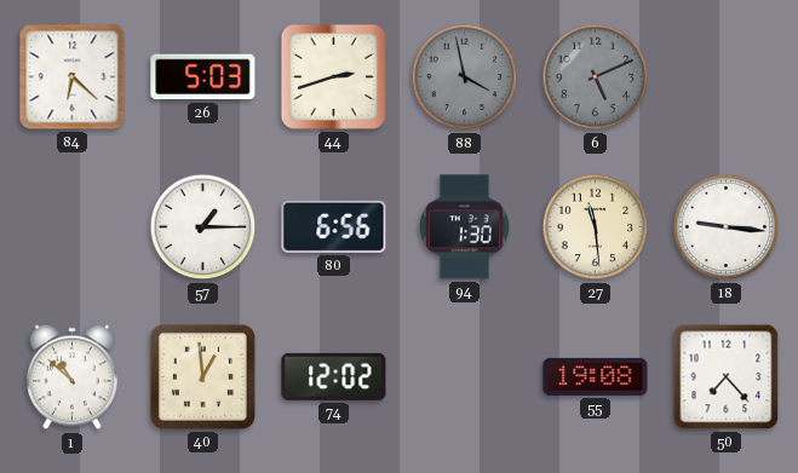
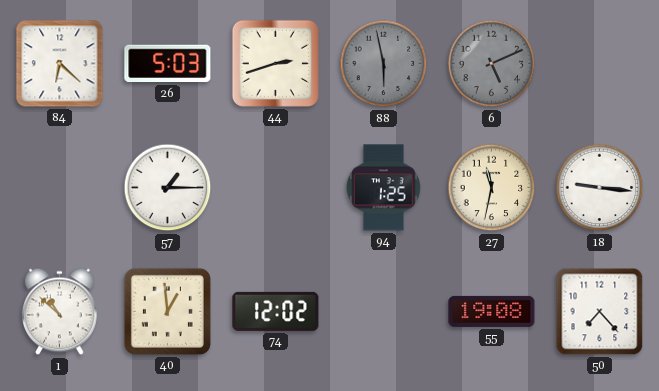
88: 3:58 -> 5:58 (384, 64)
80: 6:56 -> none (334, 226)
94: 1:30 -> 1:25 (384, 188)
27: 11:29 -> 11:32 (492, 188)
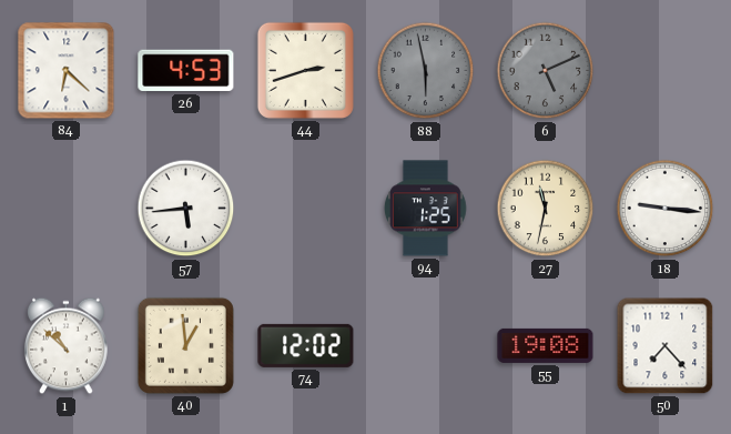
26: 5:03 -> 4:53 (186, 71)
57: 1:15 -> 5:44 (186, 209)
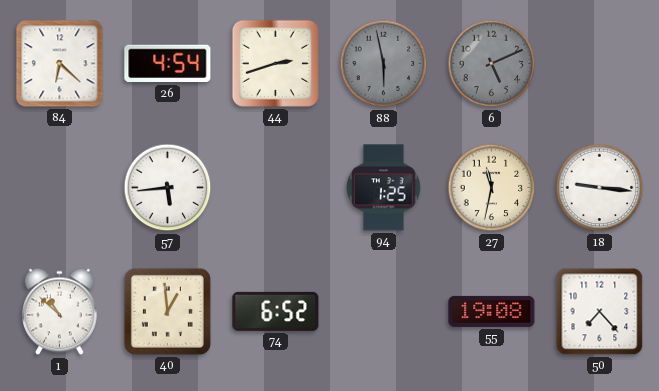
26: 4:53 -> 4:54 (168, 64)
74: 12:02 -> 6:52 (276, 311)
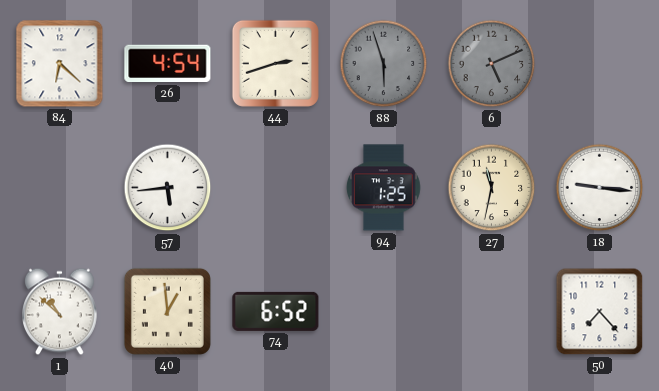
88: 5:58 -> 5:57 (384, 64)
55: 19:08 -> none (492, 311)
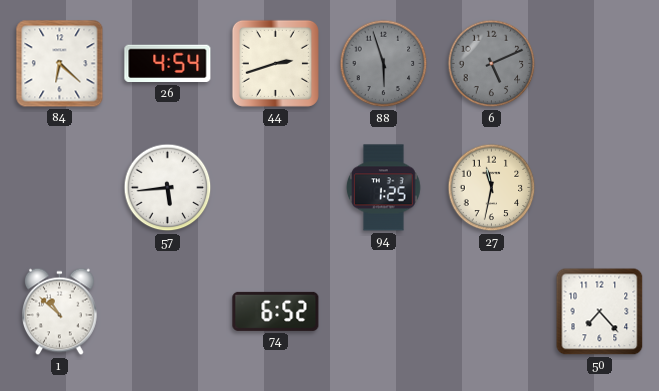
18: 9:16 -> none (600, 188)
40: 12:59 -> none (167, 311)
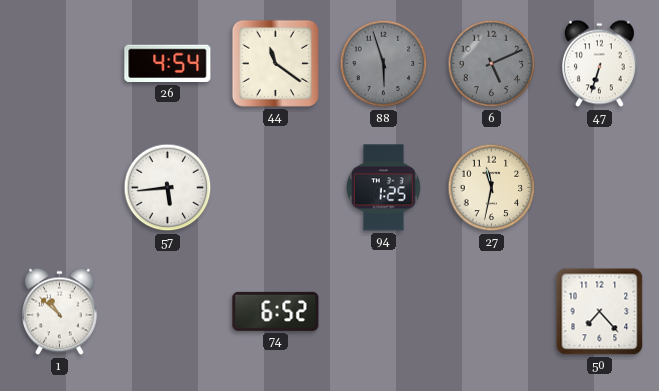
84: 6:22 -> none (60, 64)
44: 2:42 -> 11:21 (275, 63)
47: none -> 6:33 (600, 64)
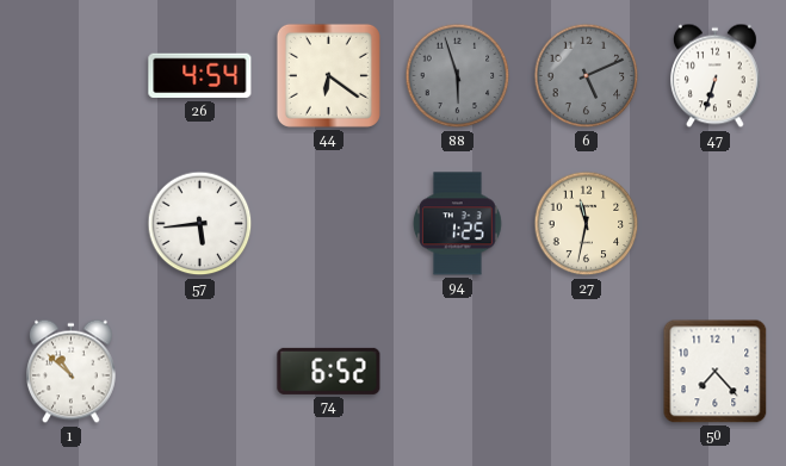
44: 11:21 -> 6:21 (328, 75)
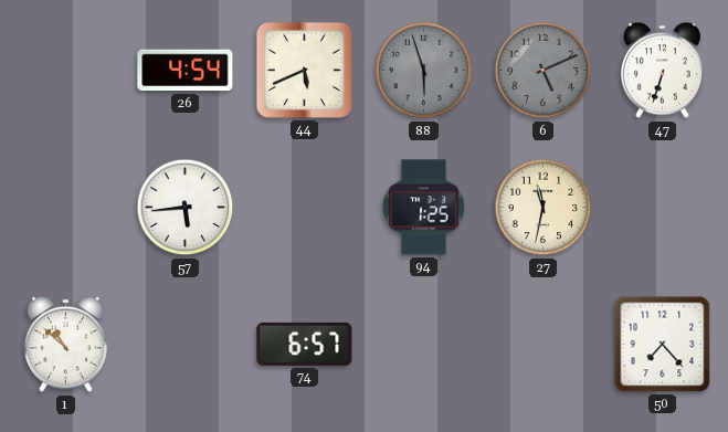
44: 6:21 -> 5:41 (304, 70)
74: 6:52 -> 6:57 (305, 344)
